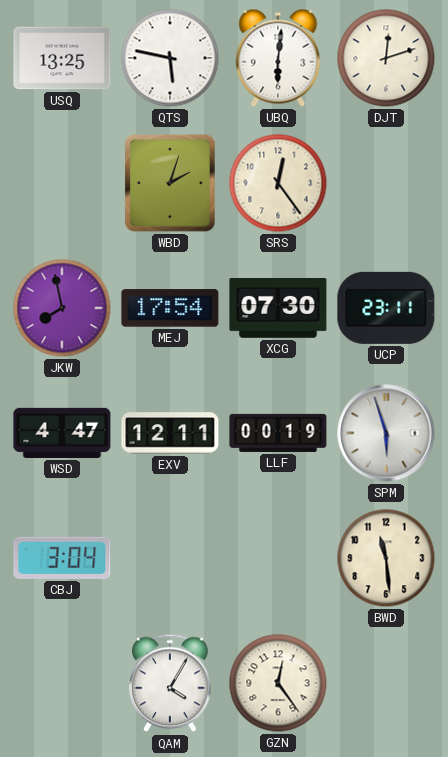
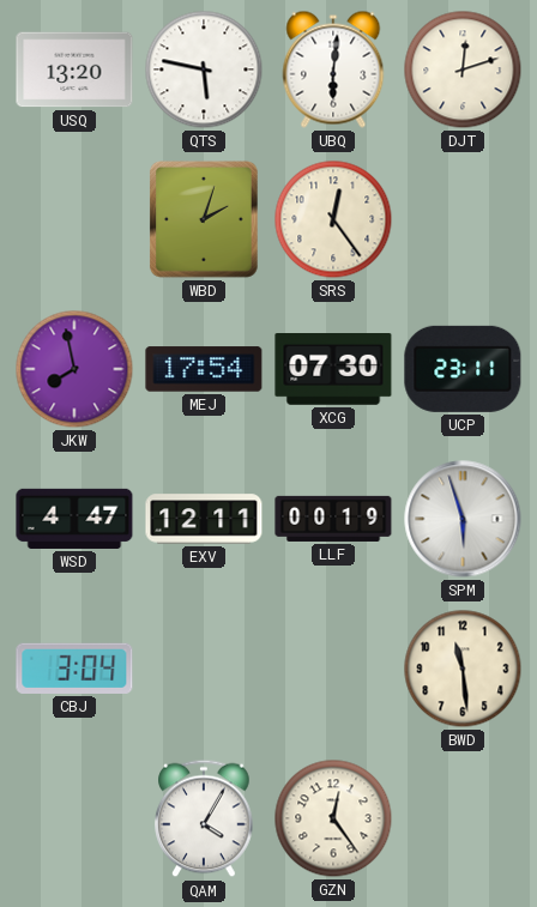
USQ: 13:25 -> 13:20 (74, 69)
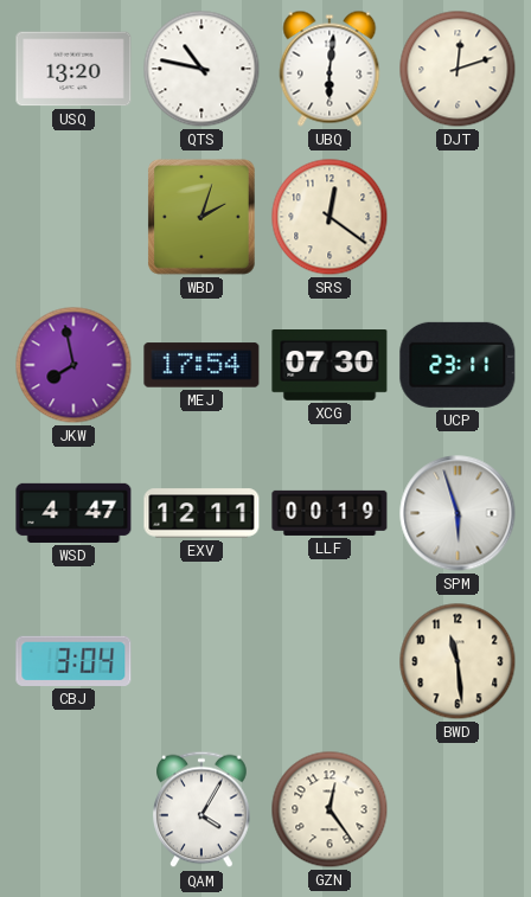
QTS: 5:47 -> 10:47 (201, 69)
SRS: 12:24 -> 12:21 (330, 217)
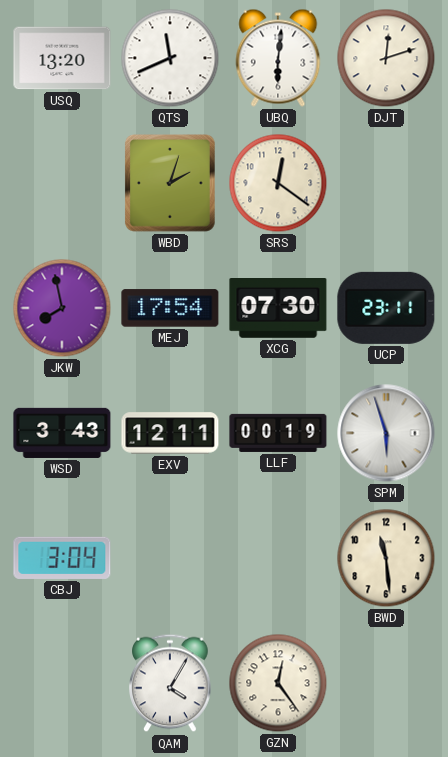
QTS: 10:47 -> 11:41 (170, 58)
WSD: 4:47 -> 3:43 (62, 433)
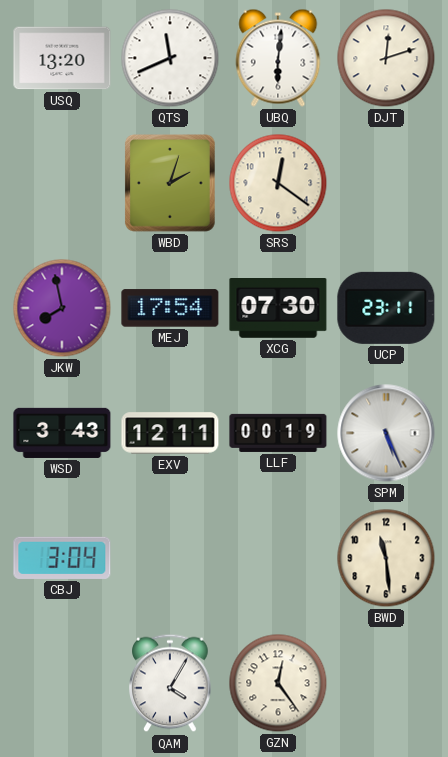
SPM: 5:57 -> 5:26 (386, 433)
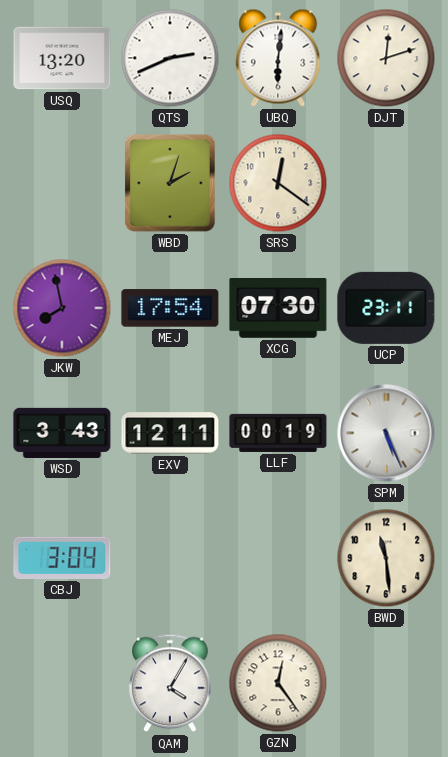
QTS: 11:41 -> 2:41 (170, 58)
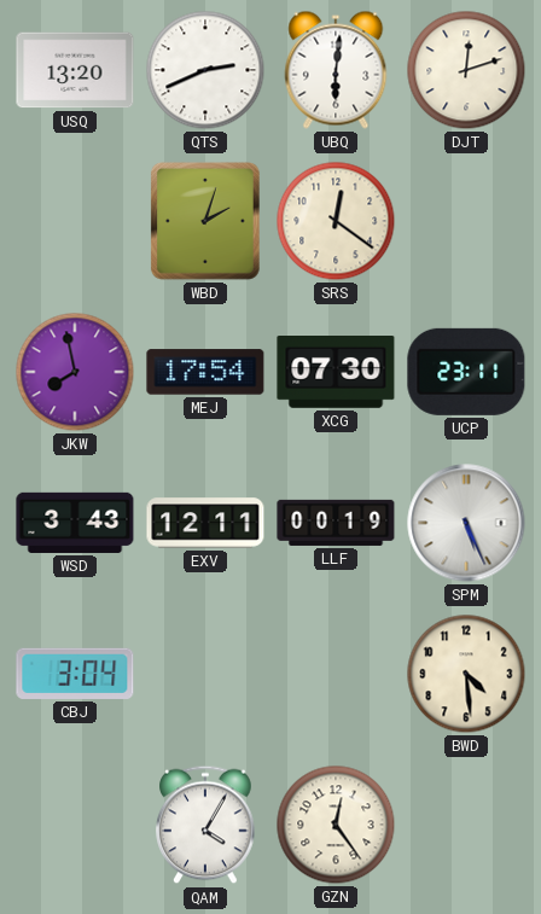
BWD: 11:29 -> 4:29 (466, 674)
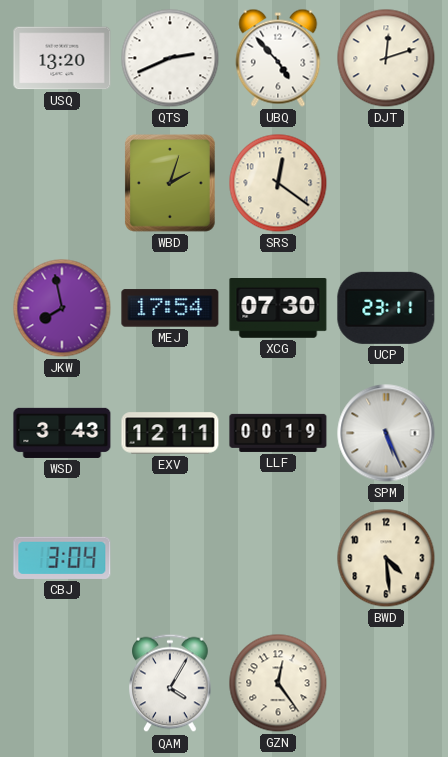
UBQ: 6:01 -> 4:53 (278, 58)
